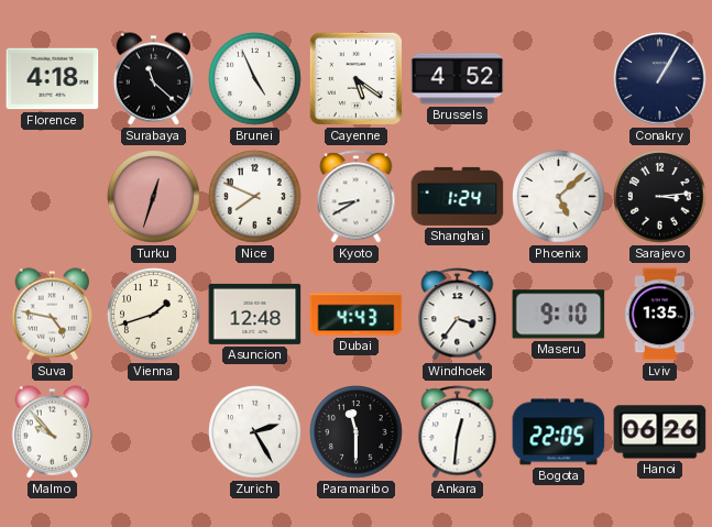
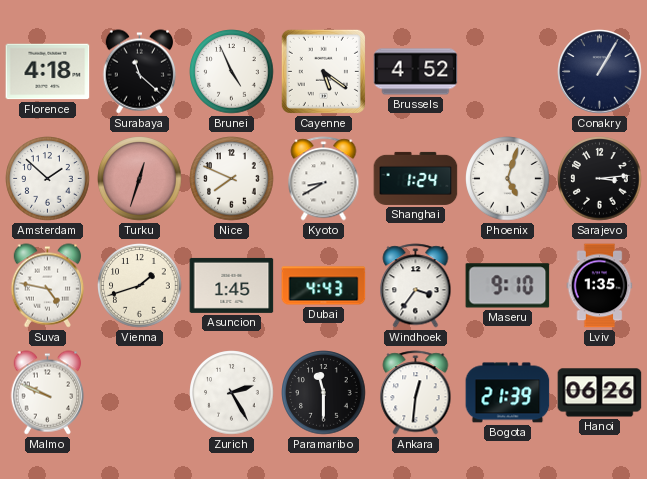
Amsterdam: none -> 1:52 (48, 179)
Phoenix: 5:08 -> 5:03 (508, 179)
Asuncion: 12:48 -> 1:45 (232, 285)
Malmo: 9:53 -> 9:49 (48, 393)
Bogota: 22:05 -> 21:39 (508, 393)
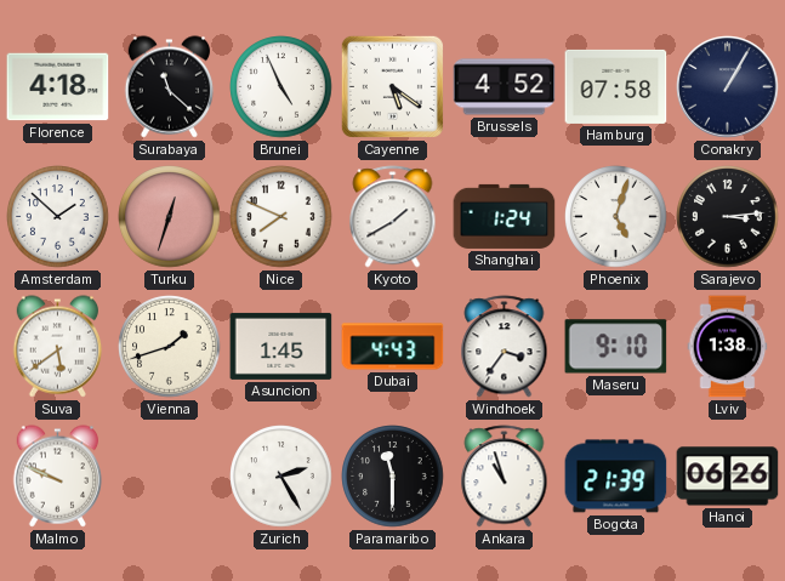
Hamburg: none -> 07:58 (616, 86)
Kyoto: 8:40 -> 1:40 (393, 217)
Suva: 4:47 -> 5:39 (58, 347)
Lviv: 1:35 -> 1:38 (728, 347)
Ankara: 12:31 -> 10:57 (505, 477)
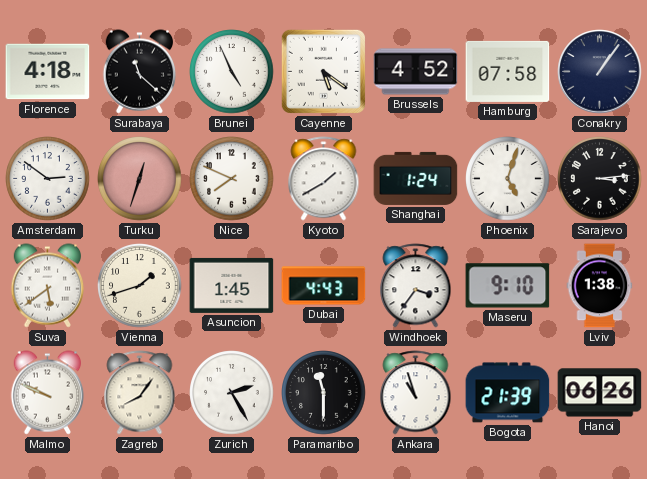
Conakry: 1:05 -> 1:06 (600, 72)
Amsterdam: 1:52 -> 2:51 (48, 179)
Zagreb: none -> 8:06 (140, 393)
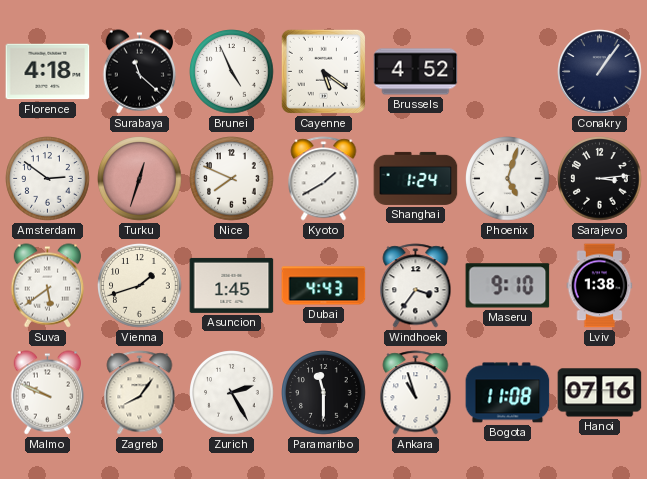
Hamburg: 07:58 -> none (508, 71)
Bogota: 21:39 -> 11:08 (508, 393)
Hanoi: 06:26 -> 07:16 (600, 393)
